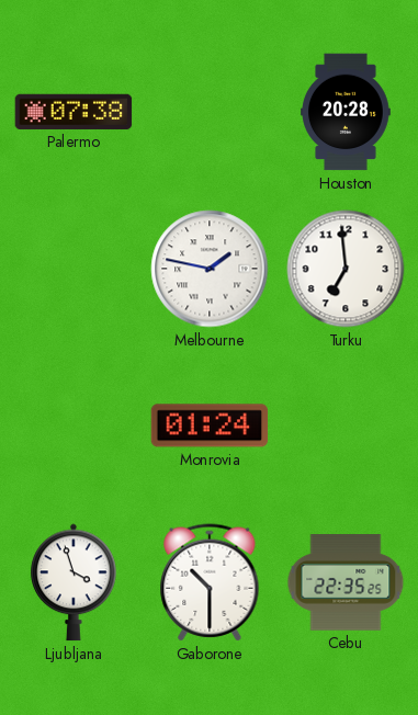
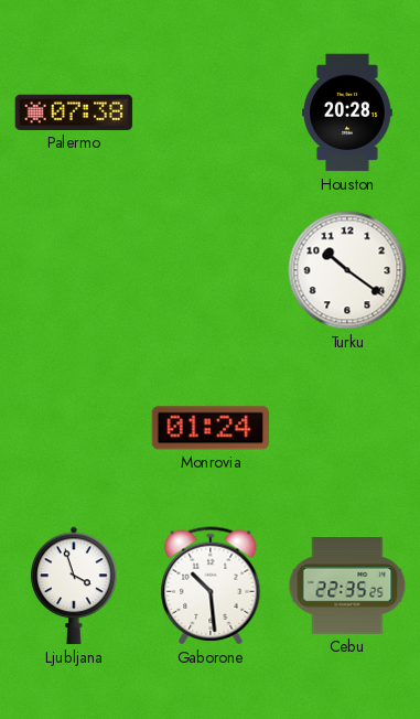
Melbourne: 1:47 -> none (210, 269)
Turku: 6:59 -> 10:21 (347, 270)
Gaborone: 10:30 -> 10:29 (211, 586)
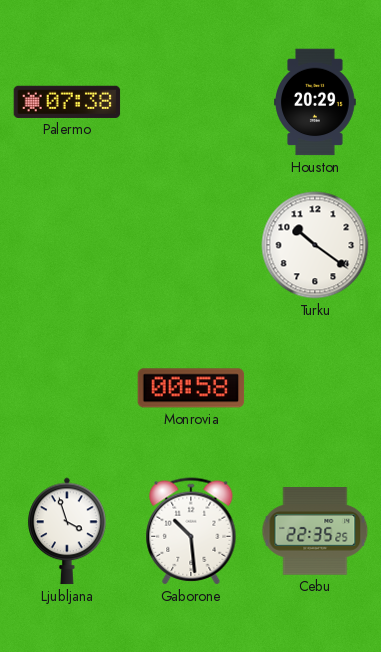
Houston: 20:28 -> 20:29 (316, 102)
Monrovia: 01:24 -> 00:58 (191, 388)
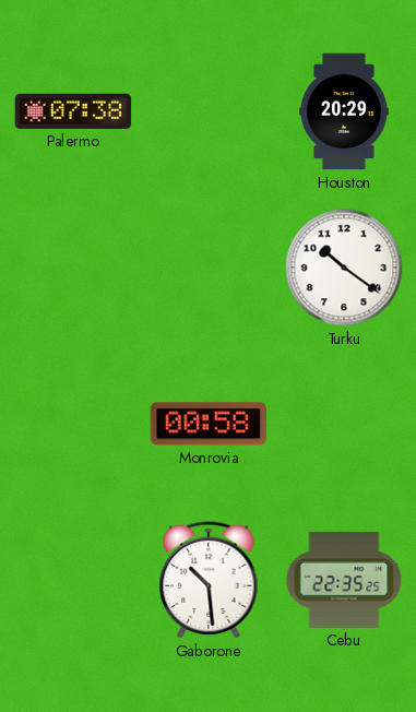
Ljubljana: 3:57 -> none (67, 531)
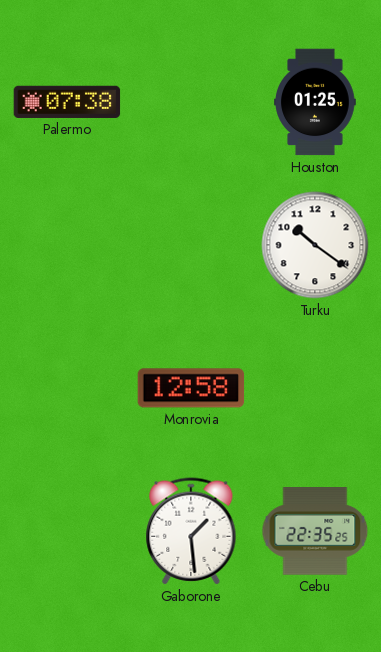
Houston: 20:29 -> 01:25 (316, 102)
Monrovia: 00:58 -> 12:58 (191, 388)
Gaborone: 10:29 -> 1:29 (191, 531)
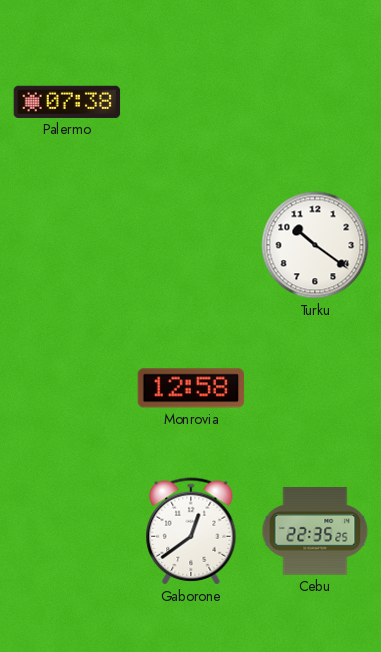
Houston: 01:25 -> none (316, 102)
Gaborone: 1:29 -> 12:39 (191, 531)
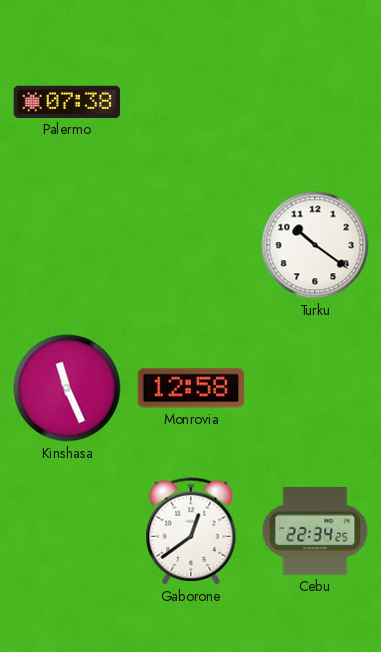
Kinshasa: none -> 11:26 (67, 388)
Cebu: 22:35 -> 22:34 (315, 531)
